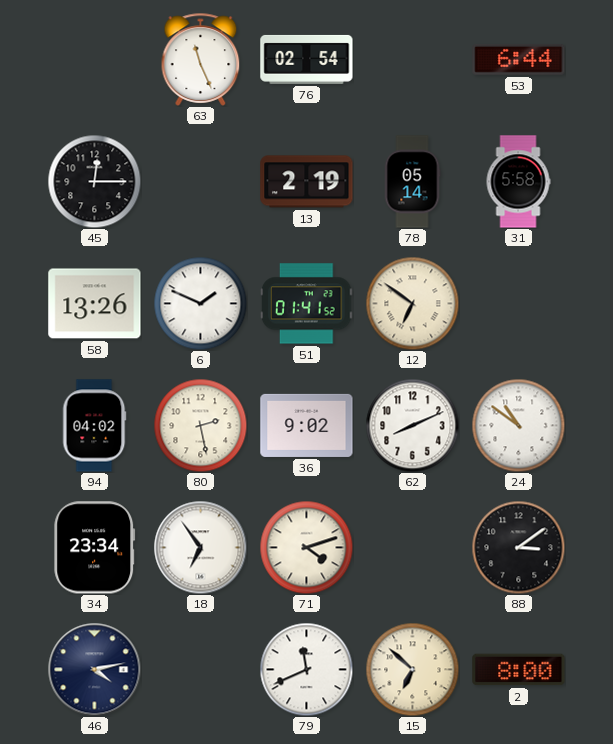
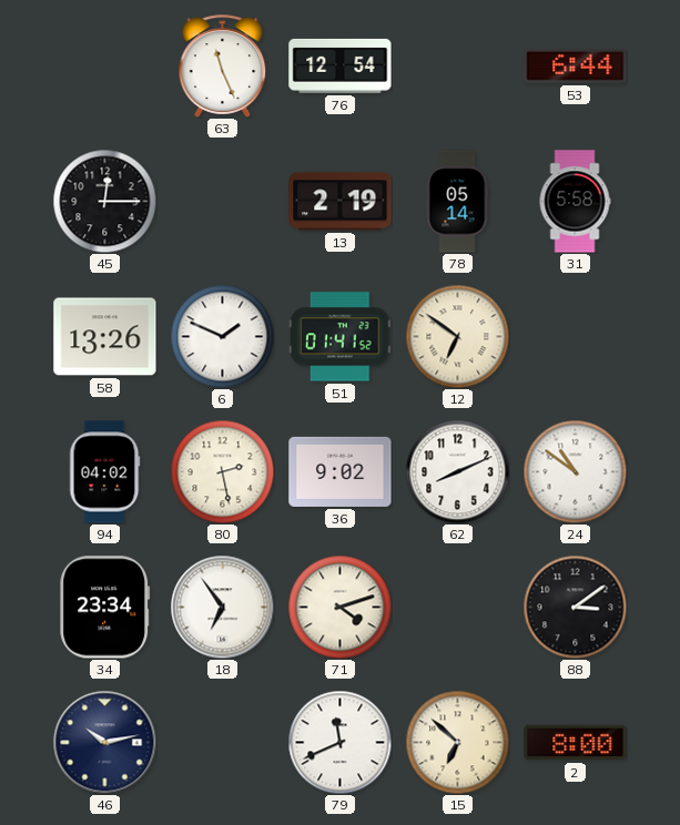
76: 02:54 -> 12:54 (341, 65)
46: 4:13 -> 10:13 (104, 742)
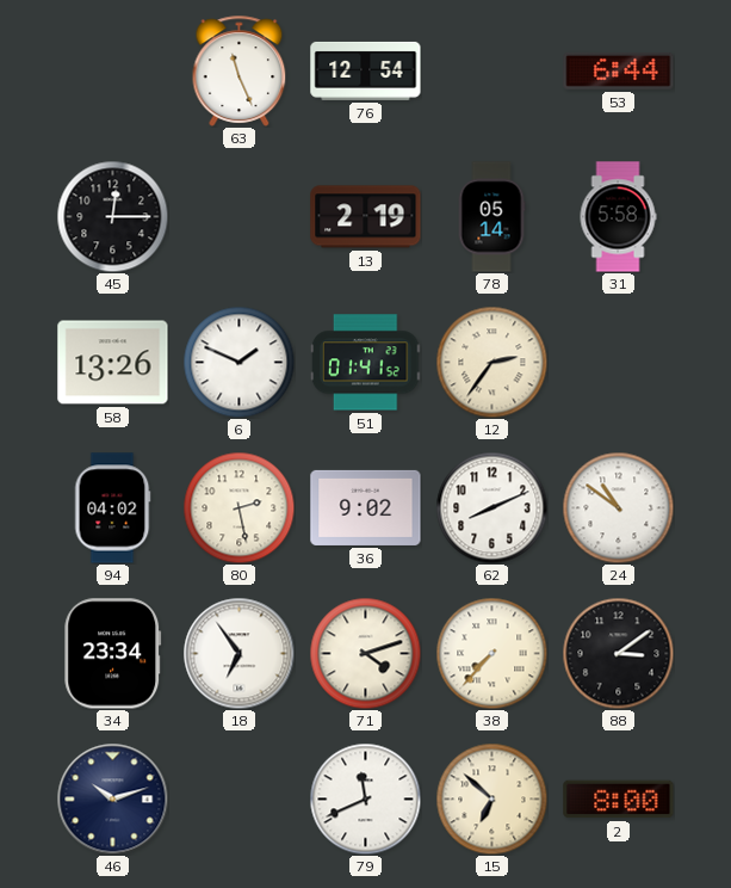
12: 6:51 -> 2:36 (491, 362)
38: none -> 7:37 (491, 653)
46: 10:13 -> 10:12 (112, 798)
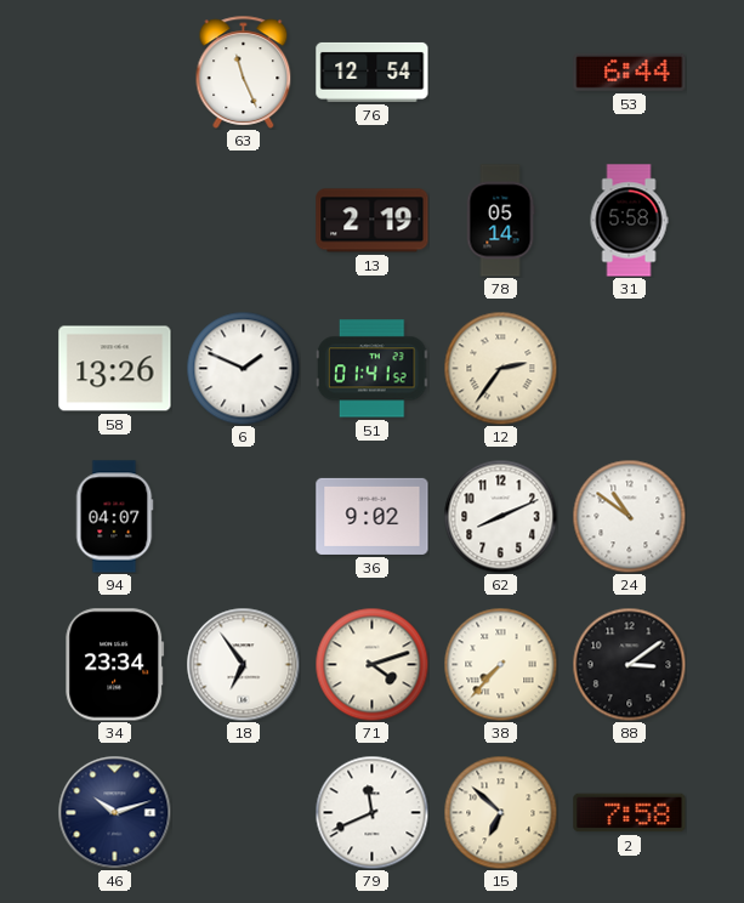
45: 12:15 -> none (112, 216)
94: 04:02 -> 04:07 (114, 517)
80: 2:28 -> none (238, 507)
2: 8:00 -> 7:58 (630, 813)
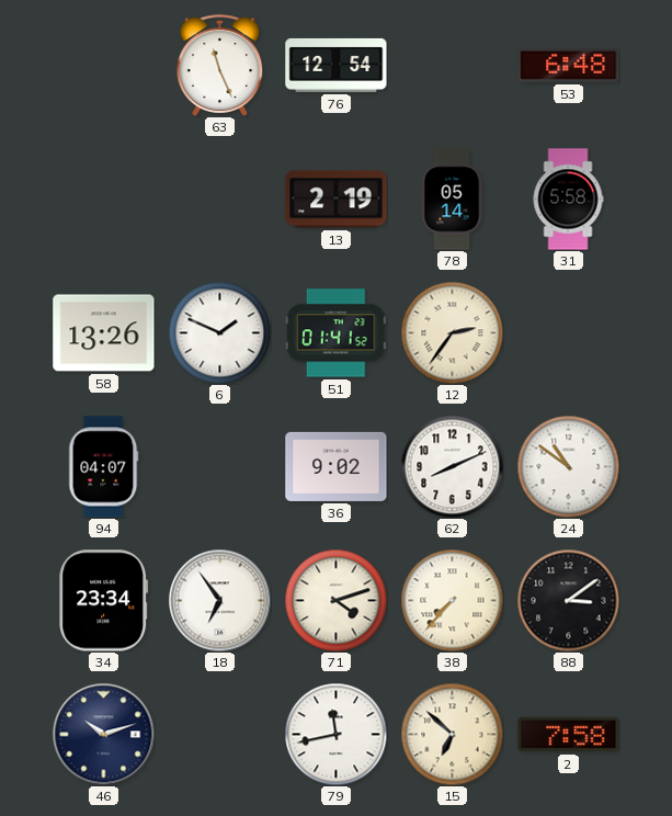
53: 6:44 -> 6:48 (569, 65)
79: 11:41 -> 11:43 (335, 734)
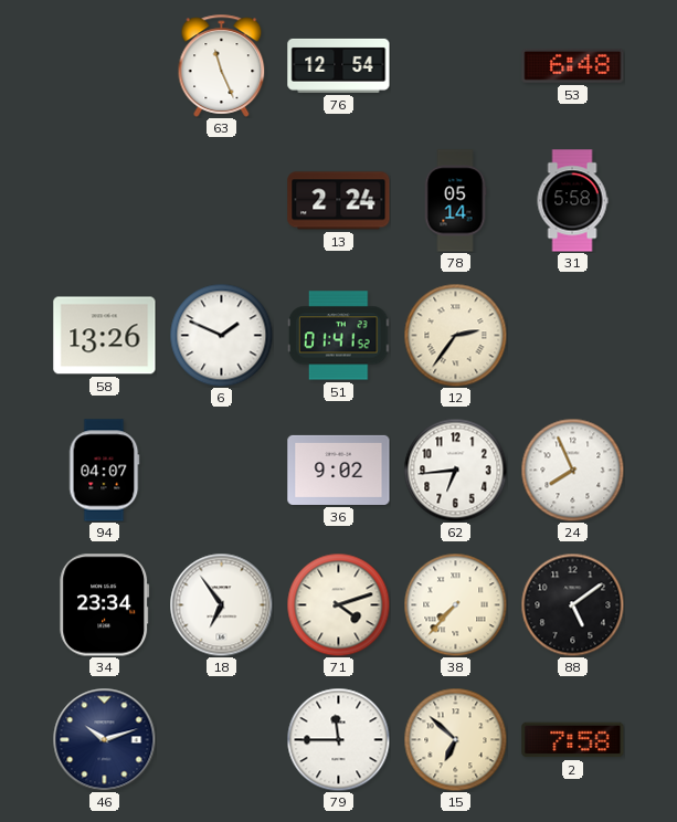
13: 2:19 -> 2:24 (339, 201)
62: 8:11 -> 6:44 (455, 470)
24: 10:51 -> 7:56 (572, 470)
88: 3:09 -> 5:09 (572, 604)
79: 11:43 -> 11:45 (338, 739)
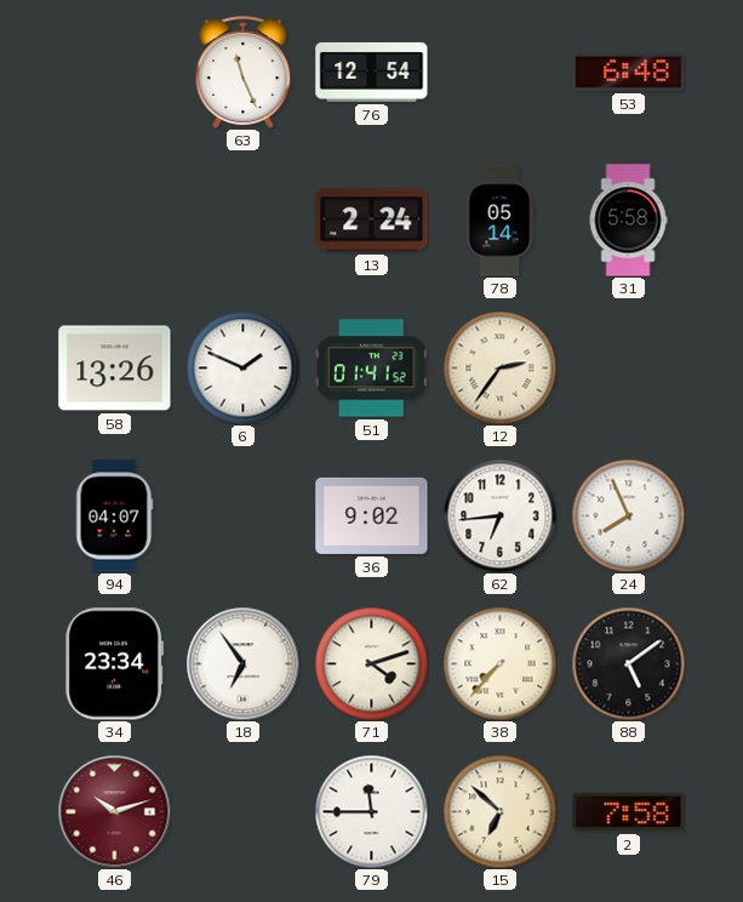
46 dial: navy -> burgundy (114, 811)
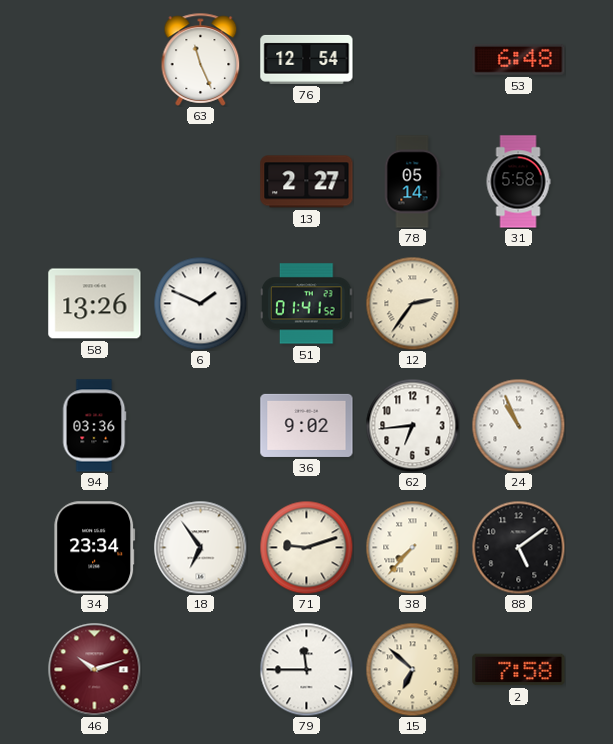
13: 2:24 -> 2:27 (307, 182)
94: 04:07 -> 03:36 (94, 426)
24: 7:56 -> 10:56 (518, 425)
71: 4:12 -> 9:12 (306, 547)
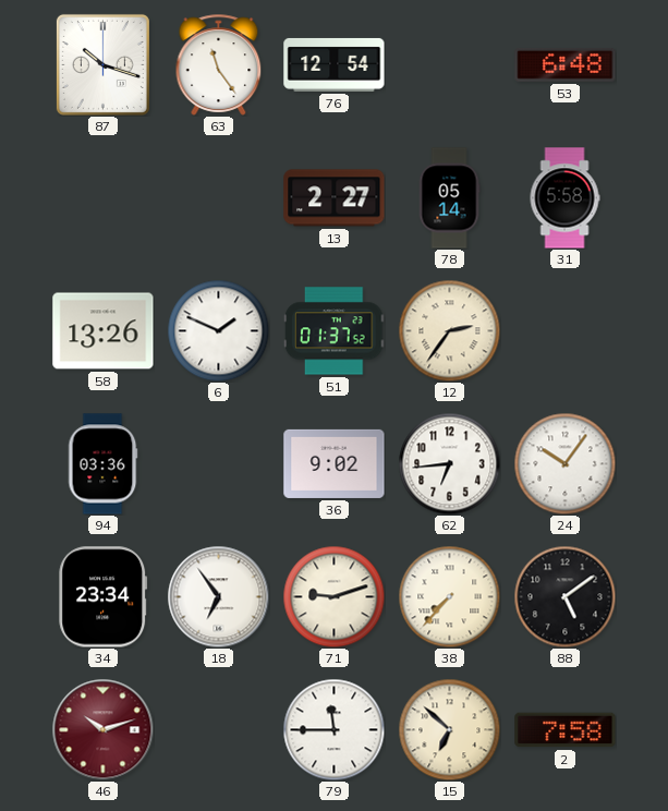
87: none -> 10:18 (102, 64)
63: 11:26 -> 11:24 (219, 64)
51: 01:41 -> 01:37 (335, 331)
24: 10:56 -> 10:06 (564, 463)
